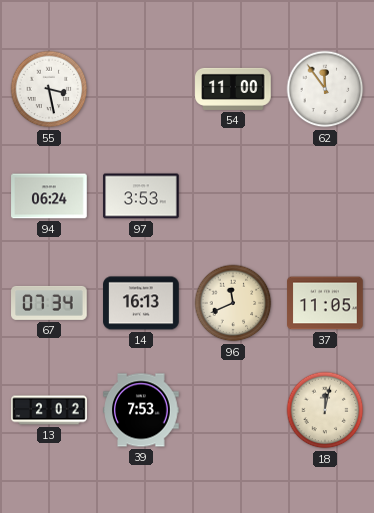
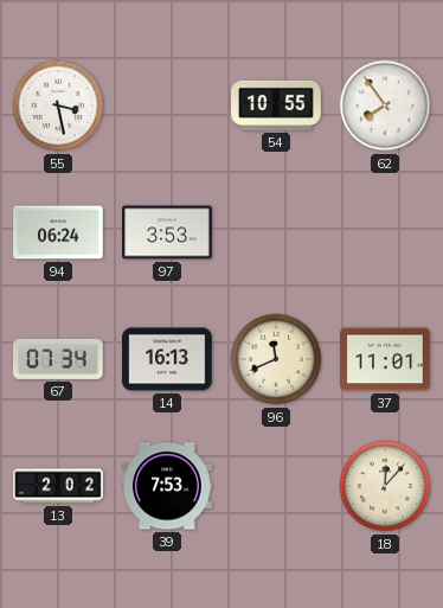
54: 11:00 -> 10:55 (276, 105)
62: 11:54 -> 7:54 (385, 105)
37: 11:05 -> 11:01 (385, 359)
18: 12:02 -> 12:07 (385, 486)
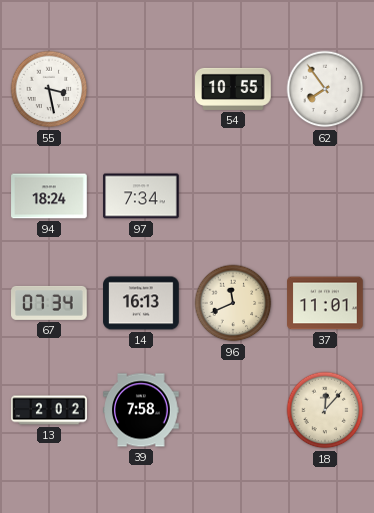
94: 06:24 -> 18:24 (49, 196)
97: 3:53 -> 7:34 (141, 196)
39: 7:53 -> 7:58 (141, 410)
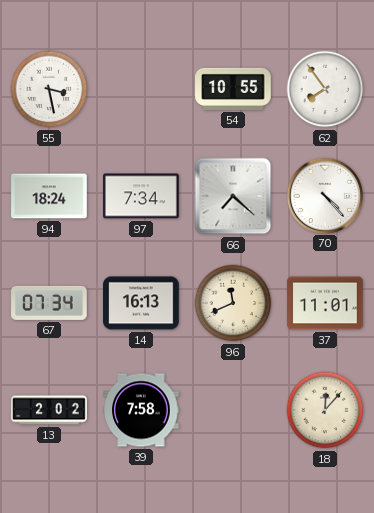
66: none -> 7:22 (233, 196)
70: none -> 4:23 (324, 195)
